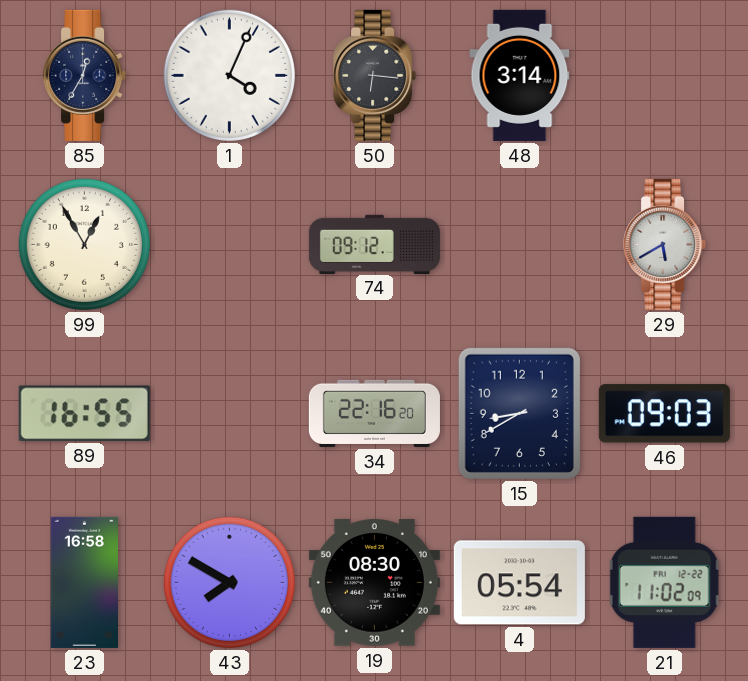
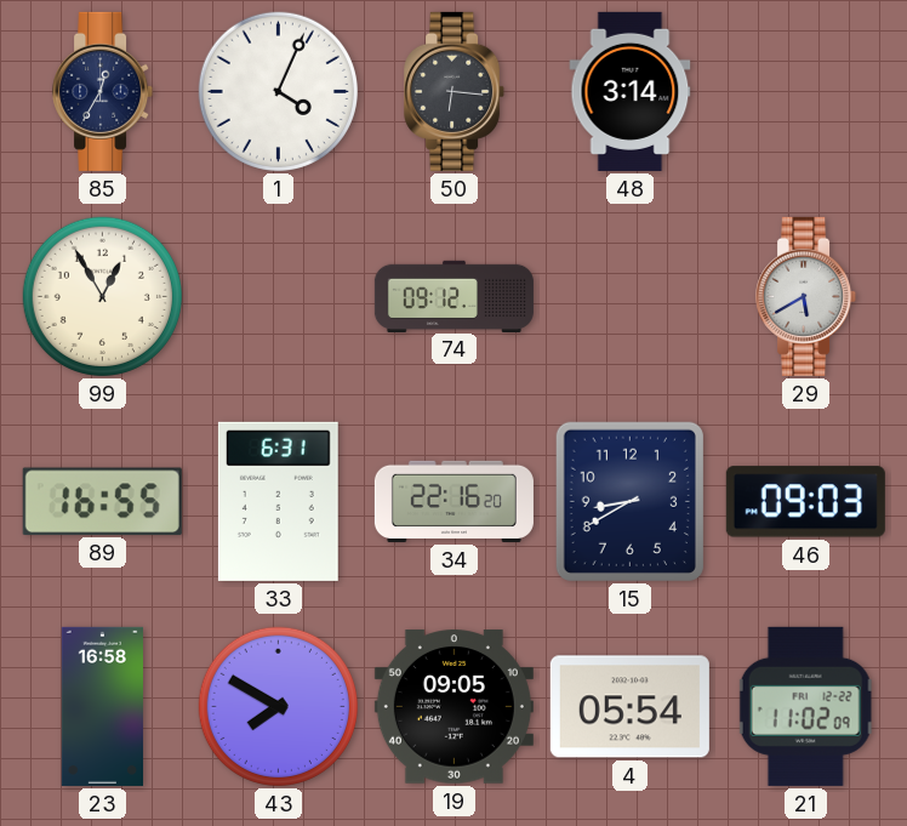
33: none -> 6:31 (278, 501)
19: 08:30 -> 09:05 (453, 707)
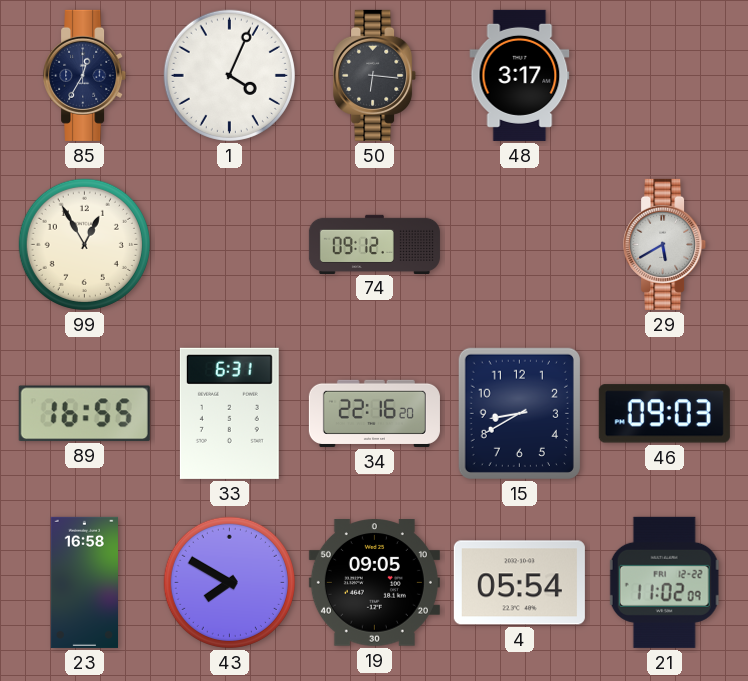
48: 3:14 -> 3:17 (520, 75)
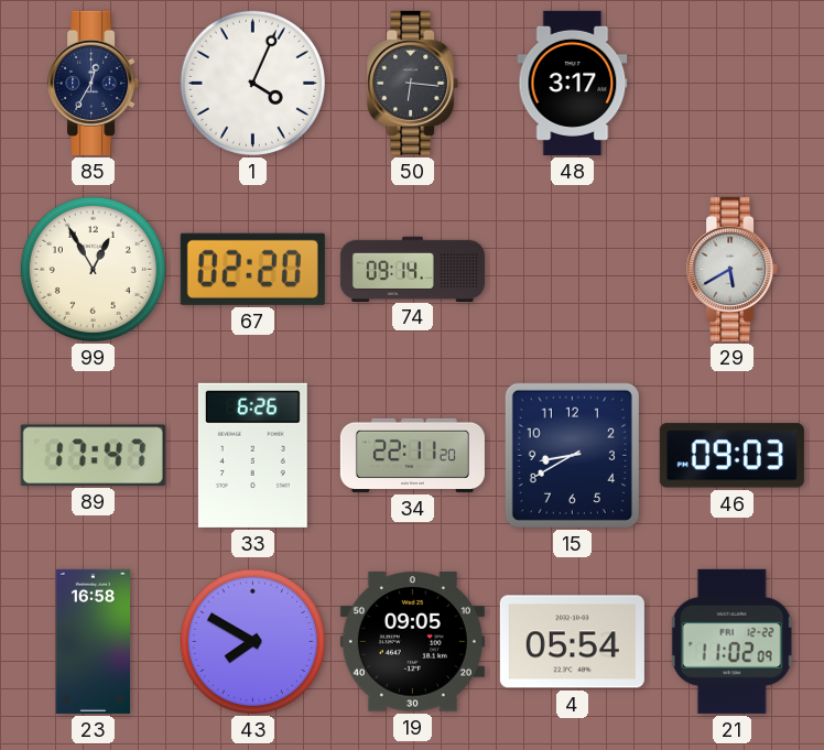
67: none -> 02:20 (252, 269)
74: 09:12 -> 09:14 (412, 269)
89: 16:55 -> 17:47 (93, 455)
33: 6:31 -> 6:26 (252, 455)
34: 22:16 -> 22:11 (412, 455)
